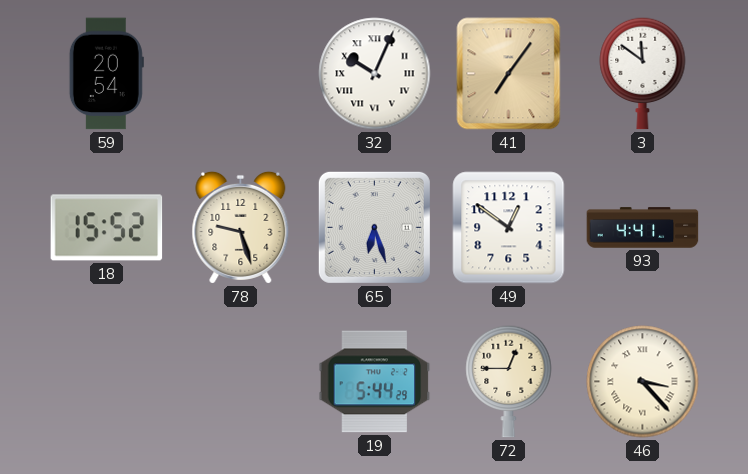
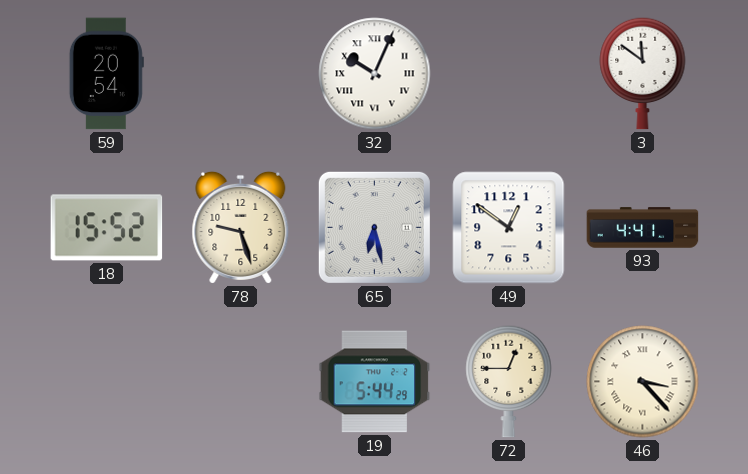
41: 7:06 -> none (509, 74)
65: 6:27 -> 6:28 (374, 227)
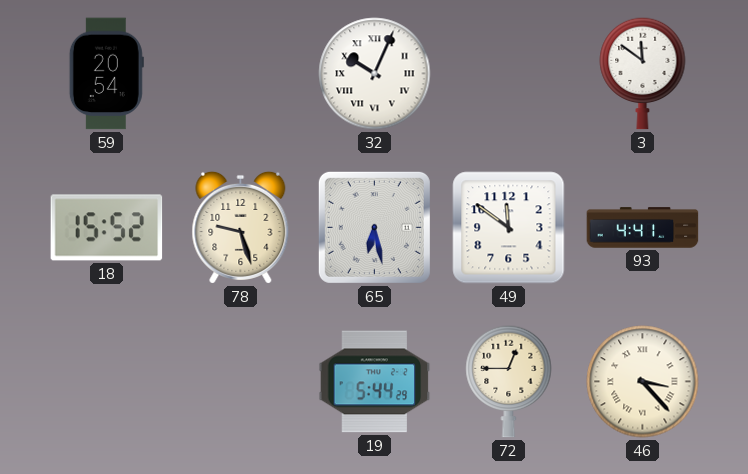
49: 12:51 -> 11:51 (509, 228)
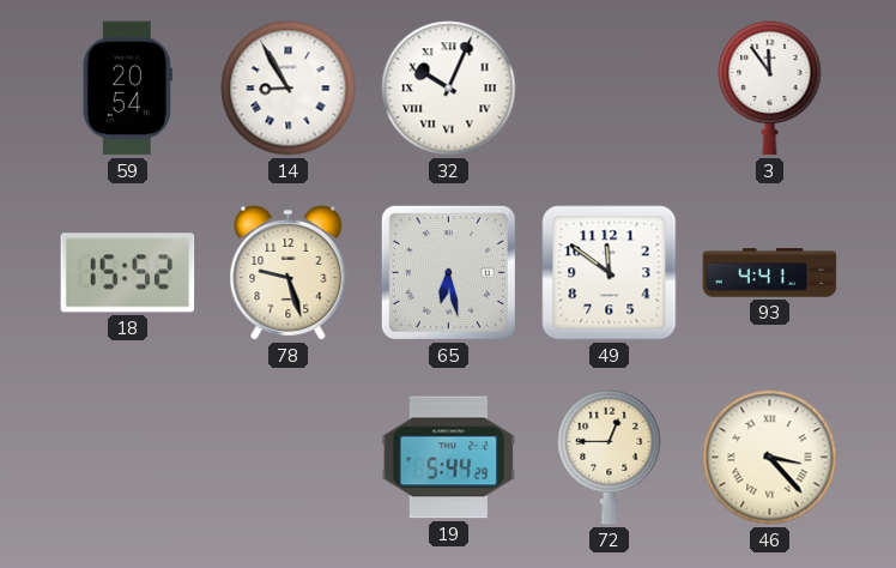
14: none -> 8:55 (289, 89)
3: 11:51 -> 11:54 (770, 87)
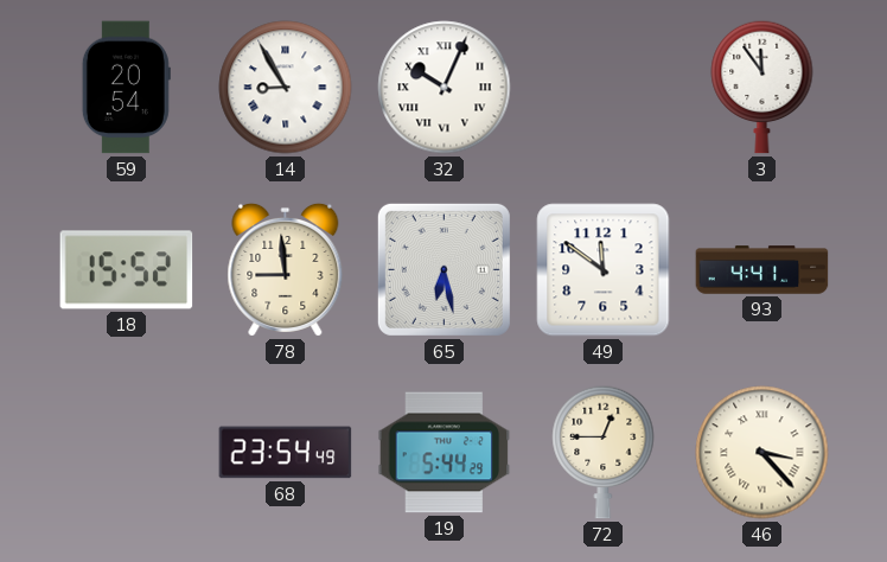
78: 9:27 -> 8:59 (286, 269)
68: none -> 23:54 (286, 453)
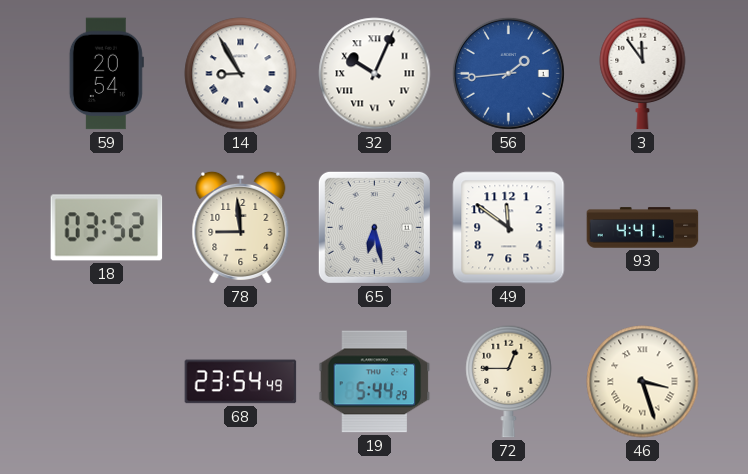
56: none -> 1:44 (508, 73)
18: 15:52 -> 03:52 (107, 228)
46: 3:23 -> 3:27 (643, 382)
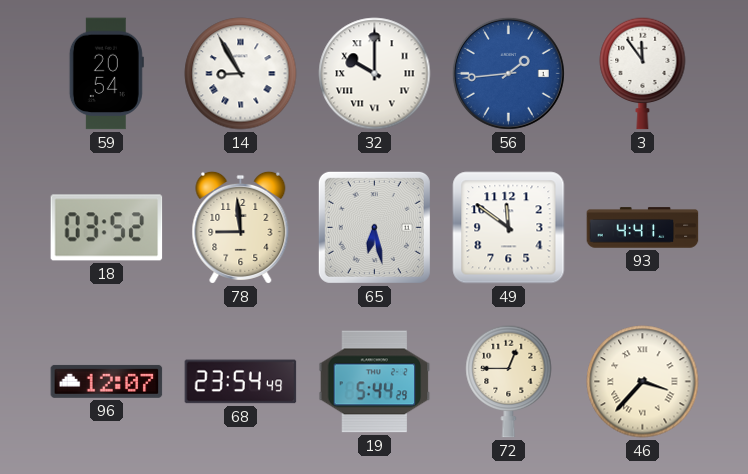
32: 10:04 -> 10:00 (375, 74)
96: none -> 12:07 (107, 381)
46: 3:27 -> 3:37 (643, 382)
